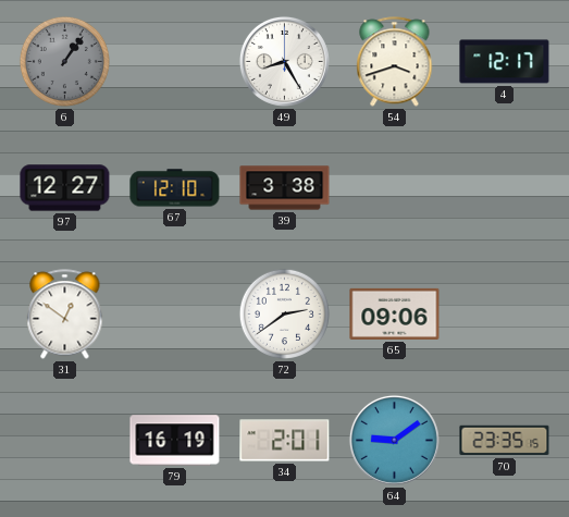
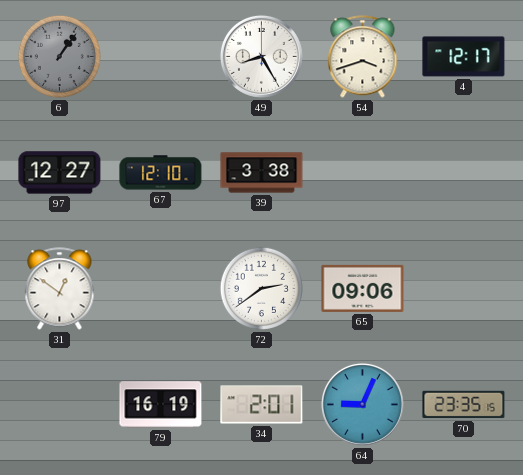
64: 9:09 -> 9:04 (362, 404)
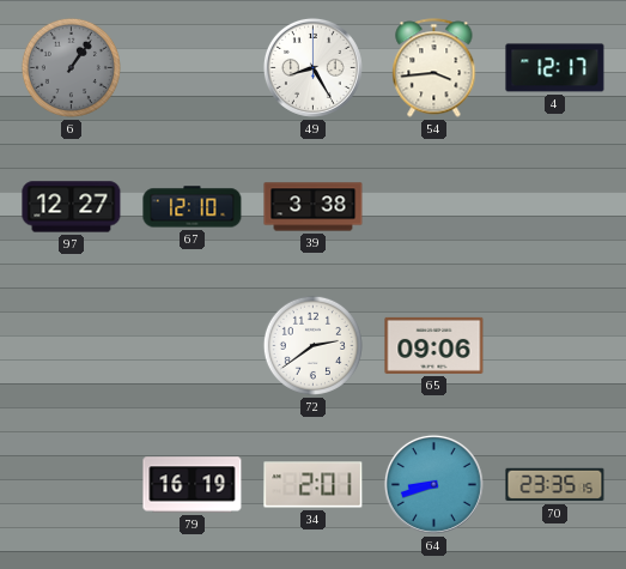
54: 3:42 -> 3:44 (434, 68)
31: 12:51 -> none (60, 289)
64: 9:04 -> 8:42 (433, 484)
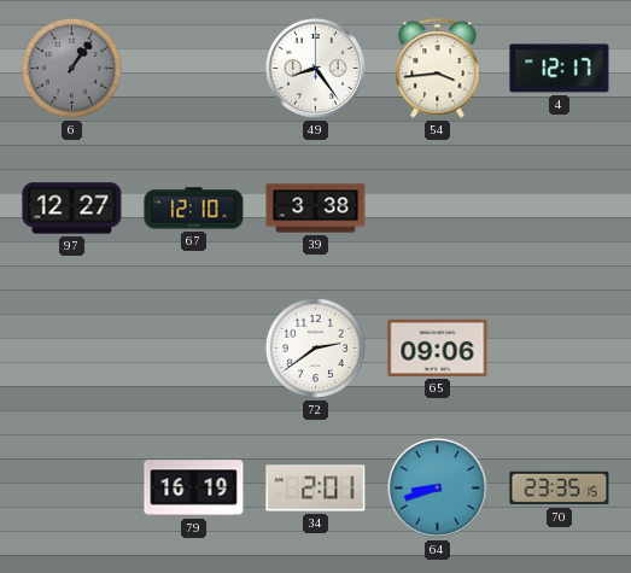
49: 8:25 -> 8:24 (315, 68)
